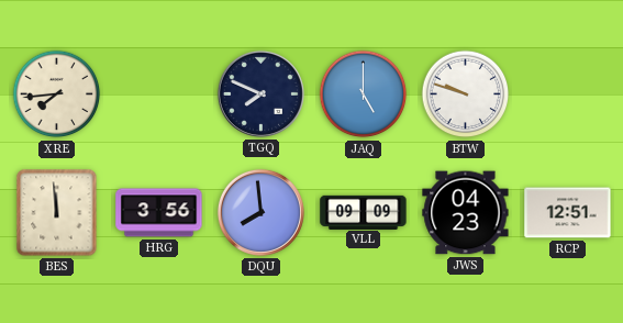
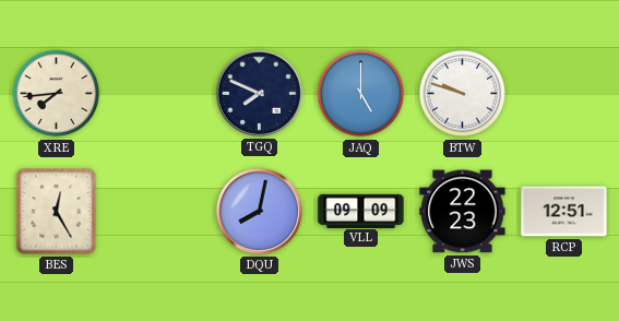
BES: 11:59 -> 12:25 (57, 212)
HRG: 3:56 -> none (159, 213)
DQU: 7:59 -> 8:02 (259, 211)
JWS: 04:23 -> 22:23 (463, 212)
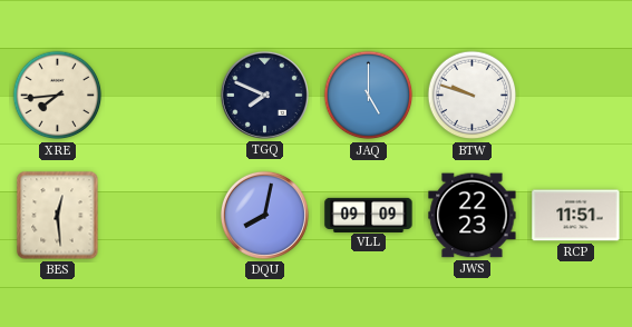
BES: 12:25 -> 12:29 (58, 216)
RCP: 12:51 -> 11:51 (576, 216)
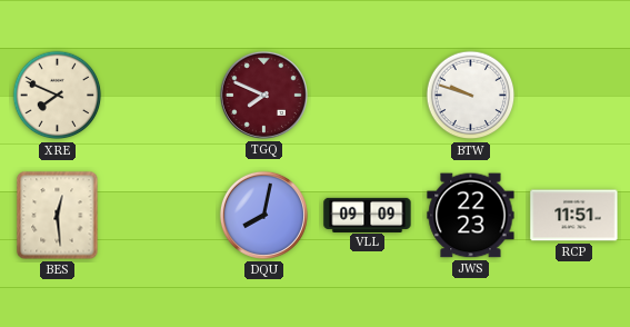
XRE: 7:44 -> 7:49 (58, 96)
TGQ dial: navy -> burgundy (263, 95)
JAQ: 5:00 -> none (369, 96)
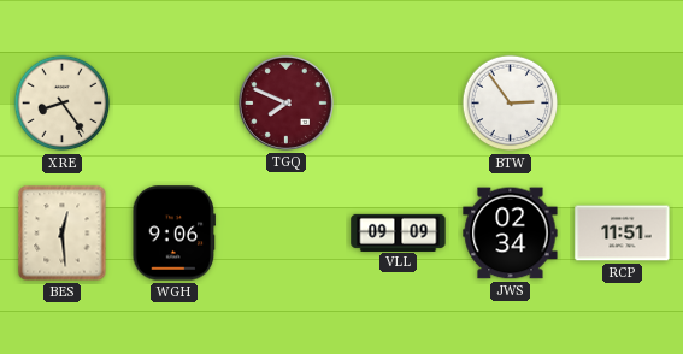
XRE: 7:49 -> 8:24 (63, 104)
BTW: 9:48 -> 2:54 (511, 104)
WGH: none -> 9:06 (173, 234)
DQU: 8:02 -> none (263, 215)
JWS: 22:23 -> 02:34 (511, 234)
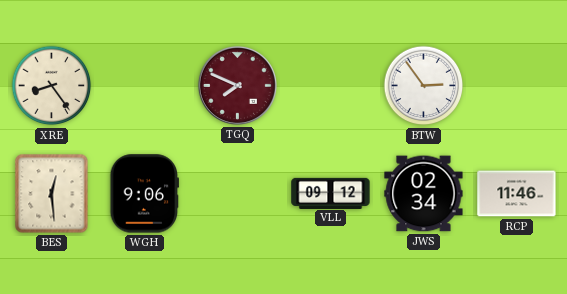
VLL: 09:09 -> 09:12 (331, 193)
RCP: 11:51 -> 11:46 (517, 194)
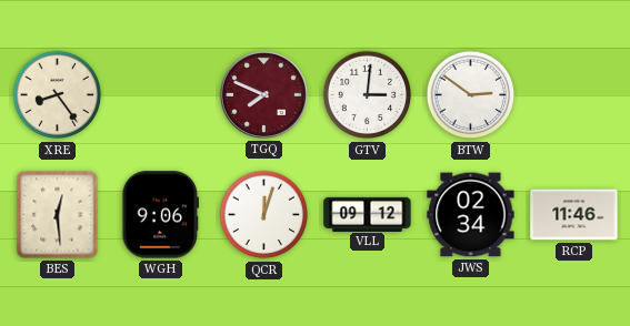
GTV: none -> 3:01 (368, 95)
BTW: 2:54 -> 2:51 (471, 95)
QCR: none -> 12:03 (264, 215)
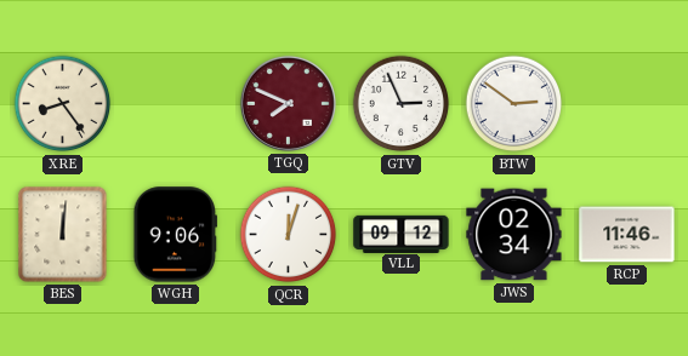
GTV: 3:01 -> 2:56 (402, 104)
BES: 12:29 -> 12:01 (63, 235)
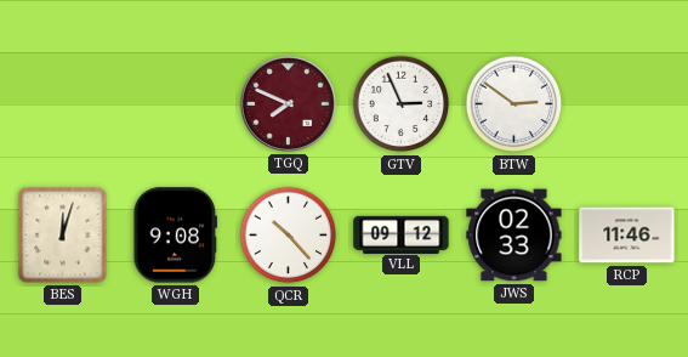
XRE: 8:24 -> none (63, 104)
BES: 12:01 -> 12:03 (63, 236)
WGH: 9:06 -> 9:08 (175, 236)
QCR: 12:03 -> 10:23 (289, 236)
JWS: 02:34 -> 02:33 (514, 236)
